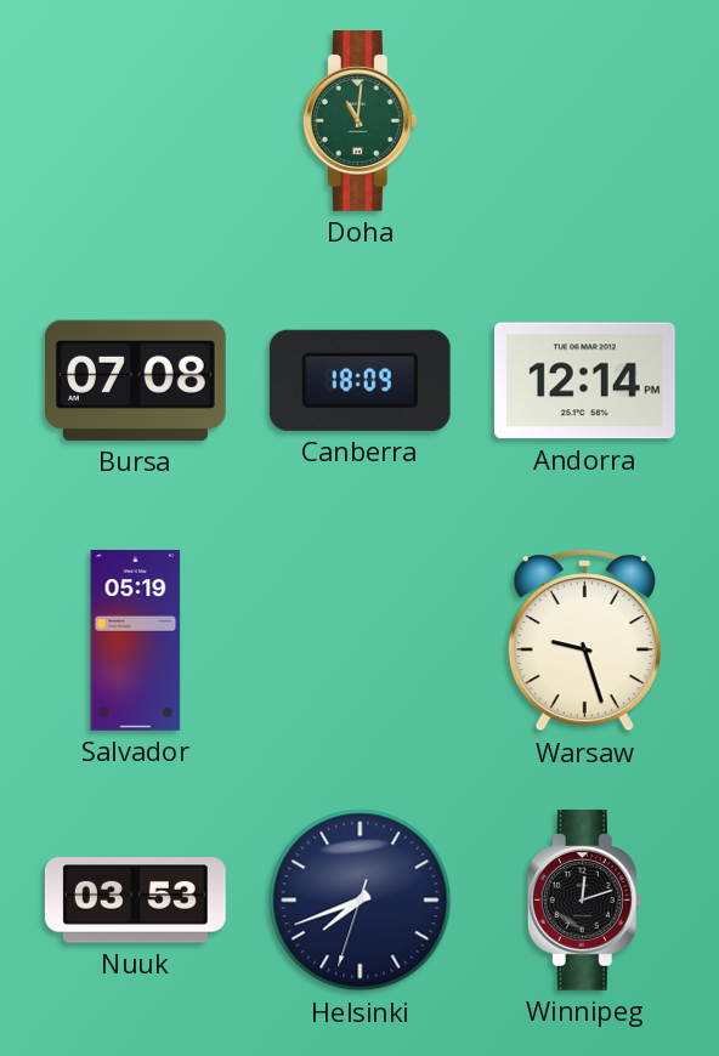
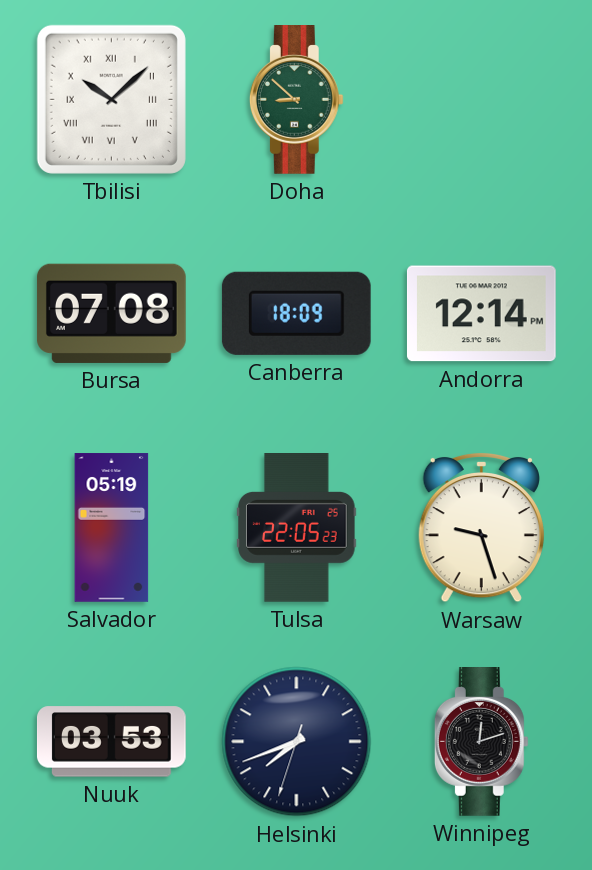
Tbilisi: none -> 10:08 (111, 99)
Doha: 11:01 -> 8:52 (296, 100)
Tulsa: none -> 22:05 (297, 528)
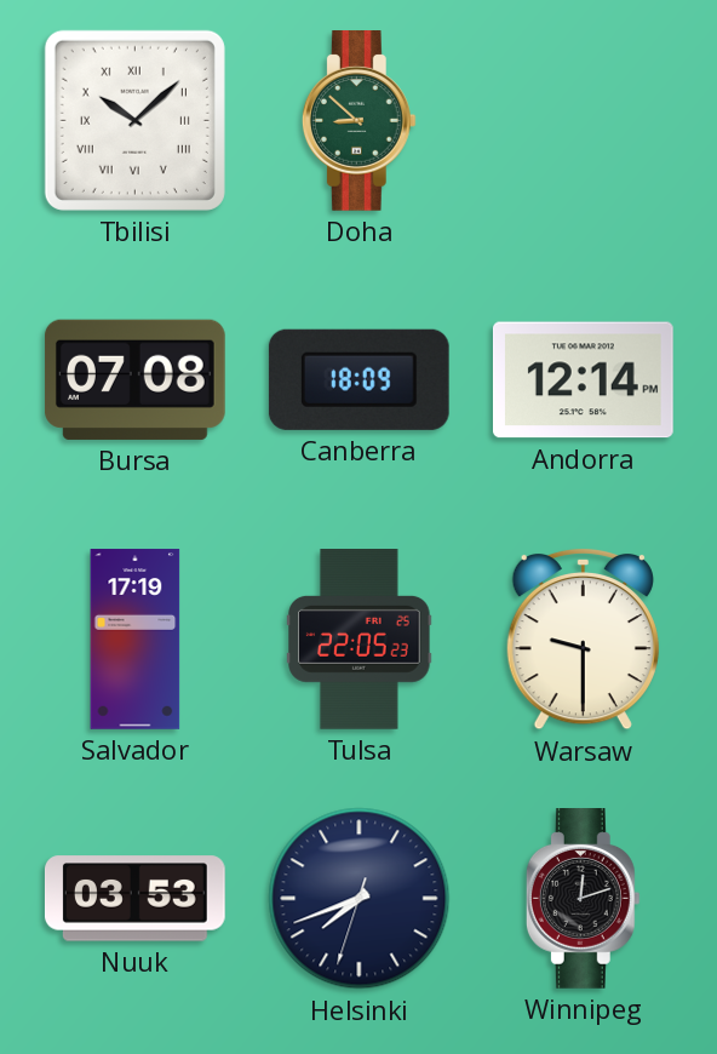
Salvador: 05:19 -> 17:19 (136, 640)
Warsaw: 9:27 -> 9:30 (583, 638)
